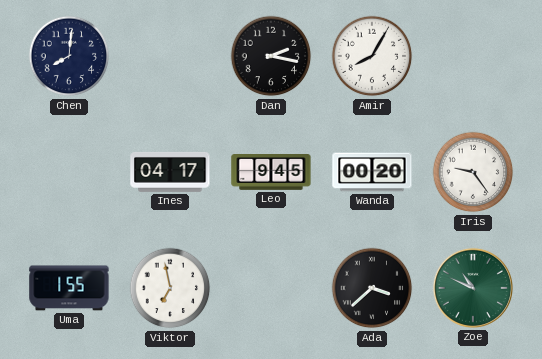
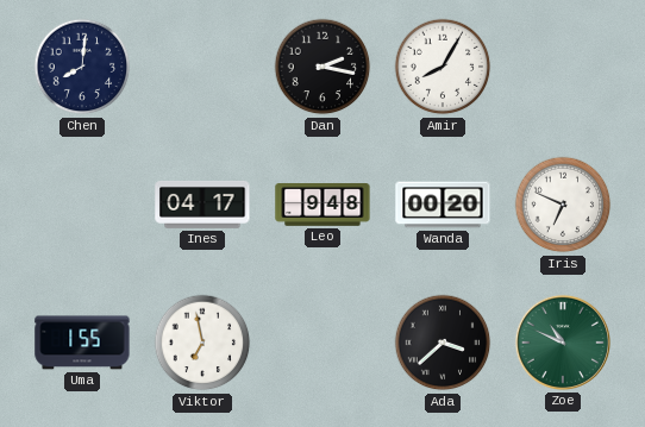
Leo: 9:45 -> 9:48 (322, 206)
Iris: 9:24 -> 6:49 (563, 205)
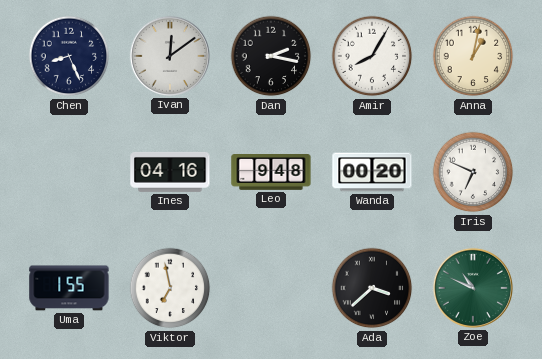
Chen: 8:01 -> 8:26 (69, 56)
Ivan: none -> 12:09 (170, 56)
Anna: none -> 1:02 (473, 56)
Ines: 04:17 -> 04:16 (170, 172)
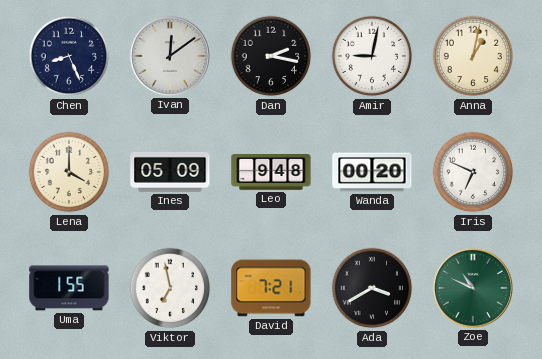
Amir: 8:05 -> 9:02 (372, 56)
Lena: none -> 4:00 (69, 172)
Ines: 04:16 -> 05:09 (170, 172)
David: none -> 7:21 (271, 288)
Ada: 3:38 -> 3:40 (372, 288)
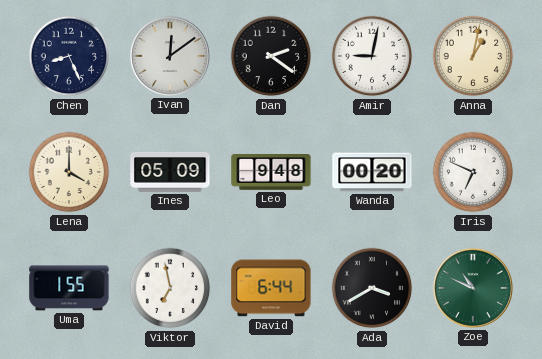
Dan: 2:17 -> 2:21 (271, 56)
David: 7:21 -> 6:44 (271, 288)
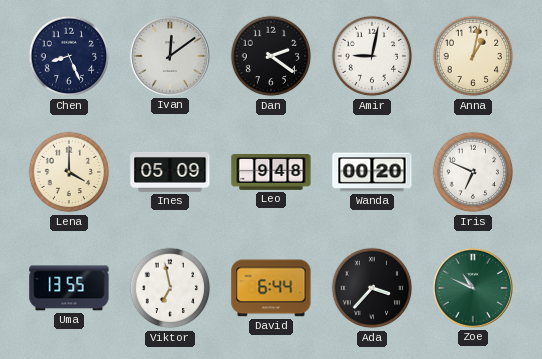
Uma: 1:55 -> 13:55 (69, 288)
Ada: 3:40 -> 3:37 (372, 288)
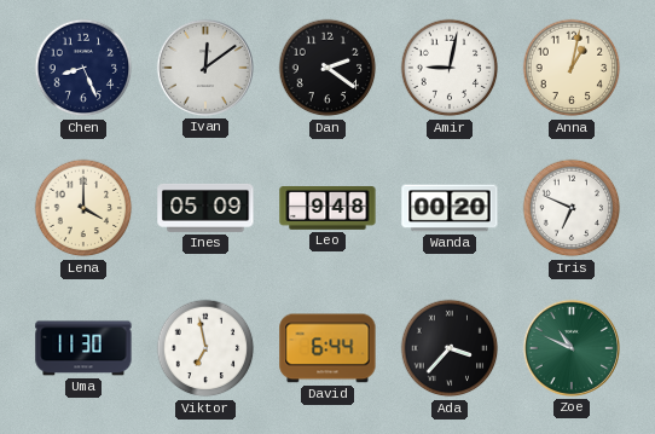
Uma: 13:55 -> 11:30 (83, 348)
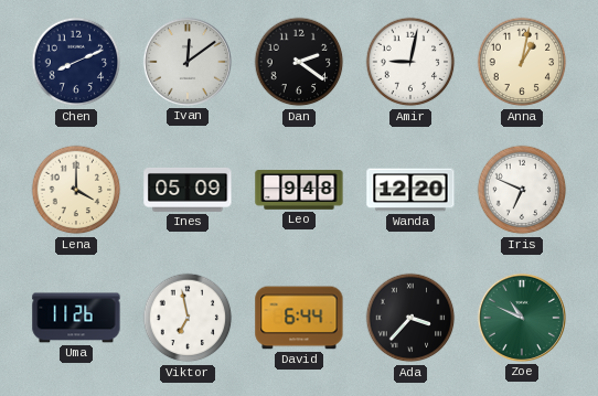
Chen: 8:26 -> 8:11 (76, 62)
Wanda: 00:20 -> 12:20 (410, 190)
Uma: 11:30 -> 11:26 (76, 318)
